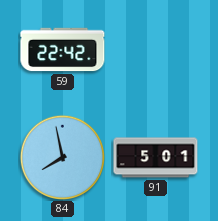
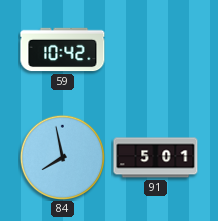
59: 22:42 -> 10:42 (63, 50)
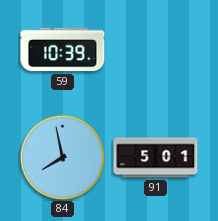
59: 10:42 -> 10:39 (63, 50)
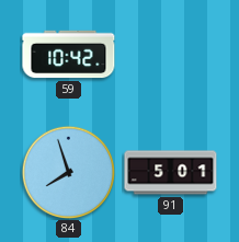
59: 10:39 -> 10:42 (69, 55)
84: 7:58 -> 7:57 (68, 172)
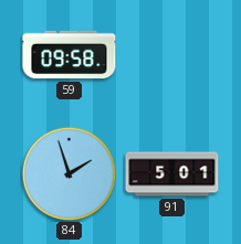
59: 10:42 -> 09:58 (70, 55)
84: 7:57 -> 1:57 (69, 173)
